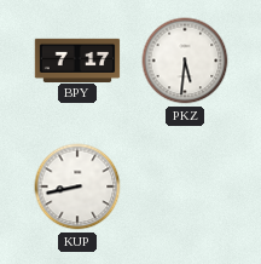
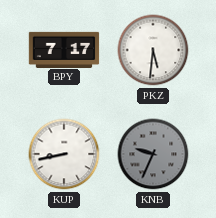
KNB: none -> 9:34 (153, 154)
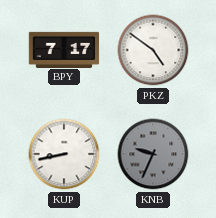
PKZ: 5:31 -> 4:51 (153, 50)
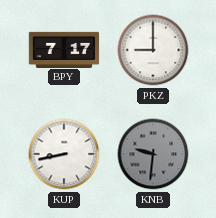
PKZ: 4:51 -> 9:00 (153, 50)
KNB: 9:34 -> 9:31 (153, 154)
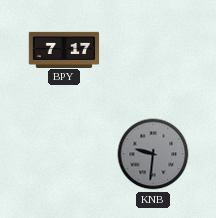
PKZ: 9:00 -> none (153, 50)
KUP: 8:43 -> none (64, 154)
